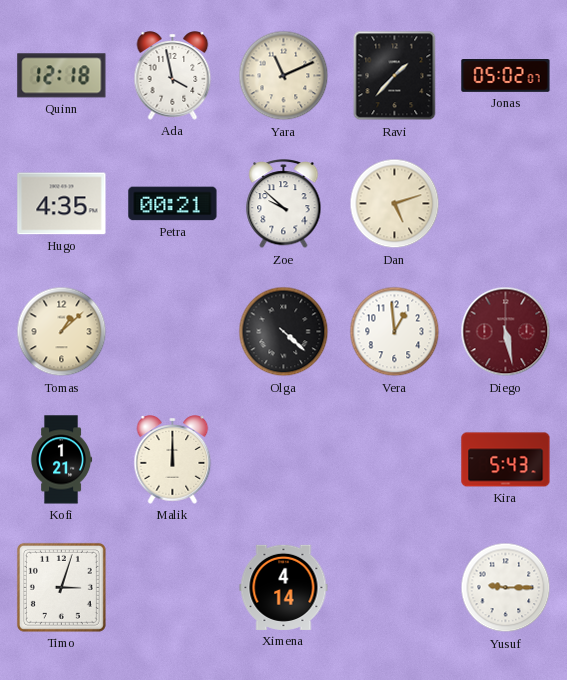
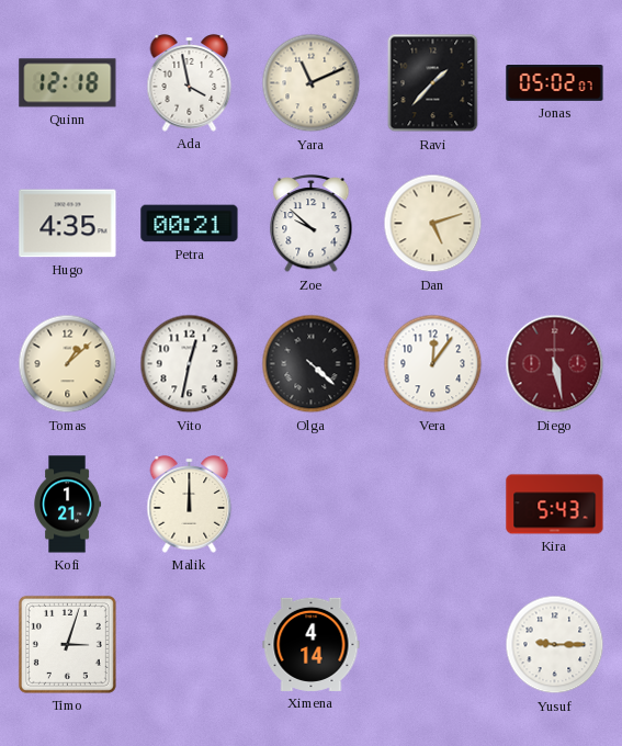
Vito: none -> 12:32 (190, 364)
Vera: 12:59 -> 12:06 (433, 364)
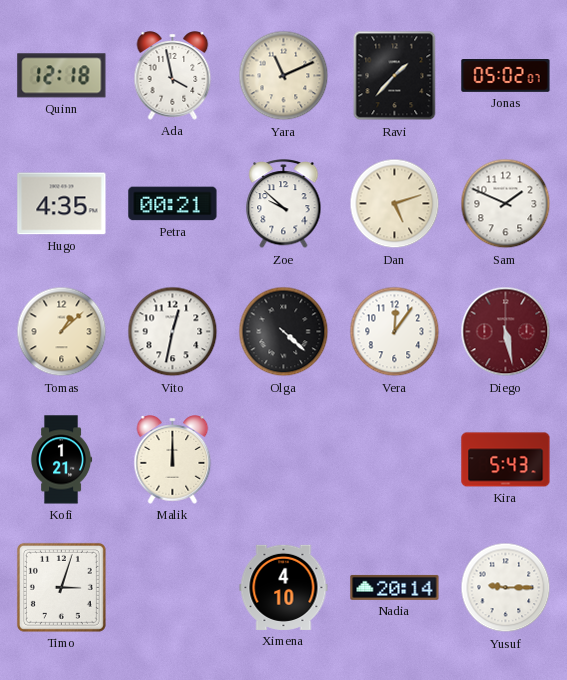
Sam: none -> 1:49 (506, 204)
Ximena: 4:14 -> 4:10 (284, 587)
Nadia: none -> 20:14 (395, 587)
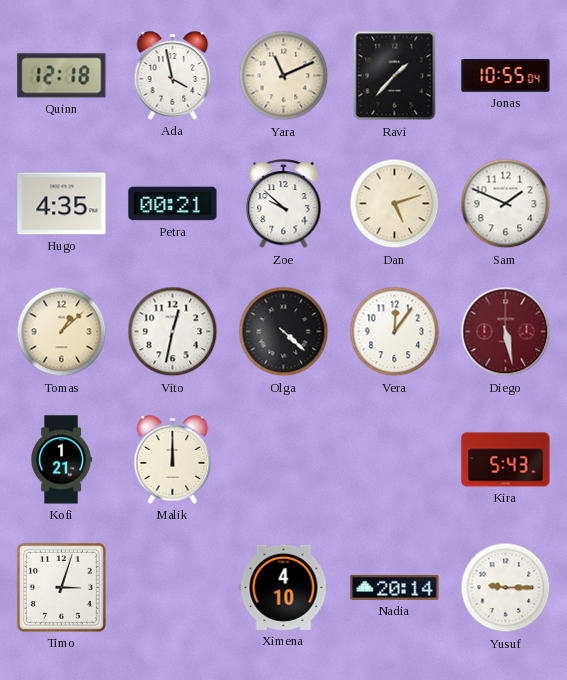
Jonas: 05:02 -> 10:55 (506, 76)
